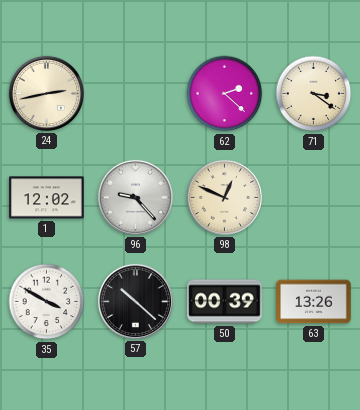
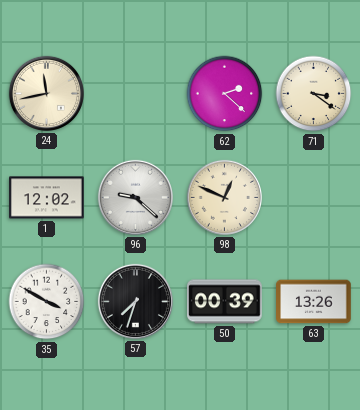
24: 2:43 -> 11:43 (46, 93)
96: 9:23 -> 9:22 (135, 197)
57: 10:22 -> 7:33 (135, 301)
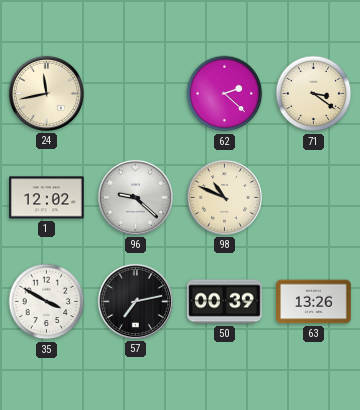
98: 12:49 -> 10:49 (224, 197)
57: 7:33 -> 7:13 (135, 301)
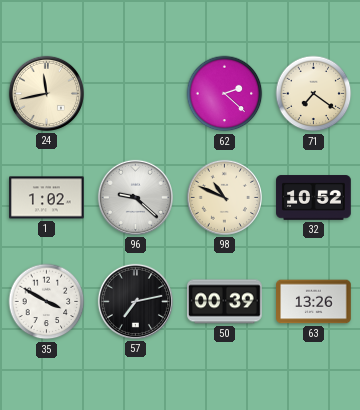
71: 3:21 -> 7:21 (314, 94)
1: 12:02 -> 1:02 (47, 198)
32: none -> 10:52 (314, 198)
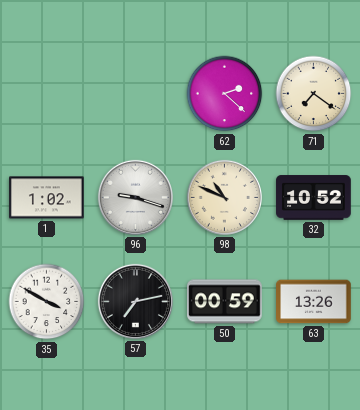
24: 11:43 -> none (46, 93)
96: 9:22 -> 9:18 (135, 197)
50: 00:39 -> 00:59 (225, 302)
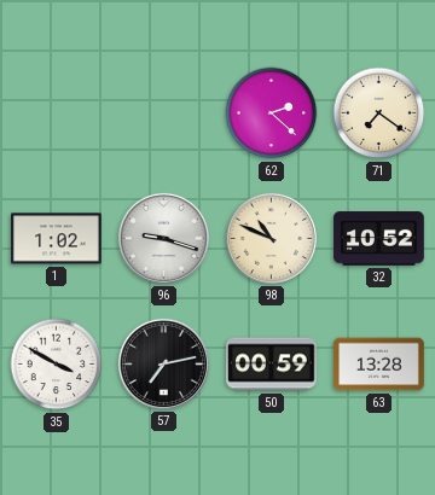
63: 13:26 -> 13:28 (379, 365)
